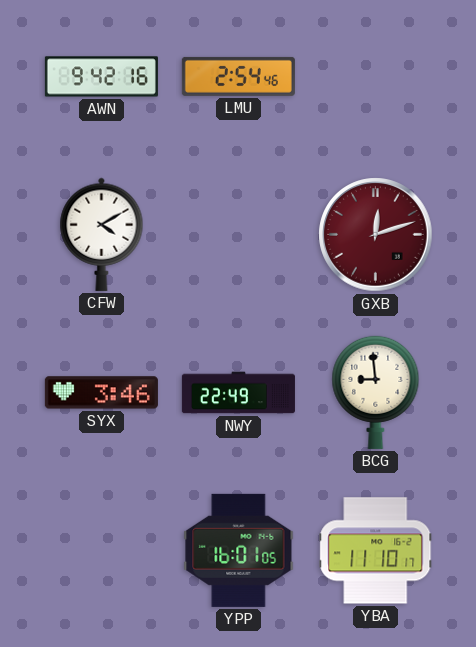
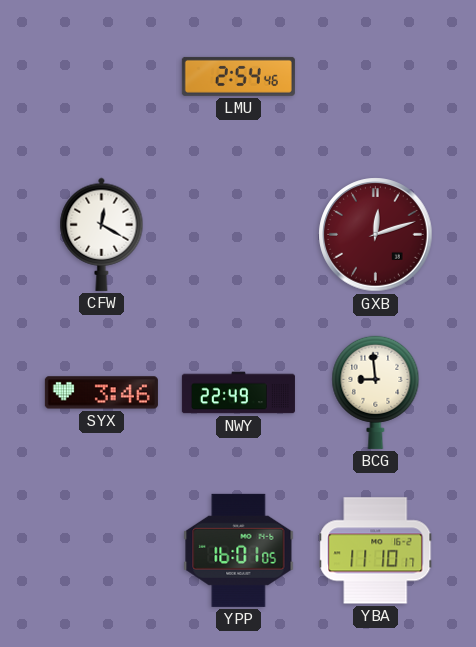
AWN: 9:42 -> none (101, 77)
CFW: 4:10 -> 12:20 (102, 234)
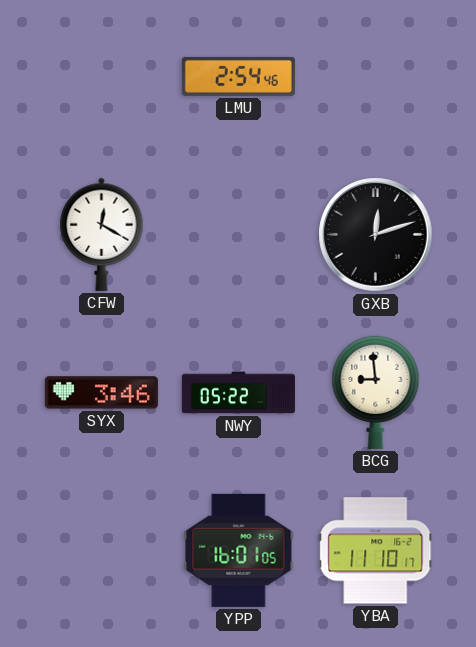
GXB dial: burgundy -> black (376, 235)
NWY: 22:49 -> 05:22 (238, 393)
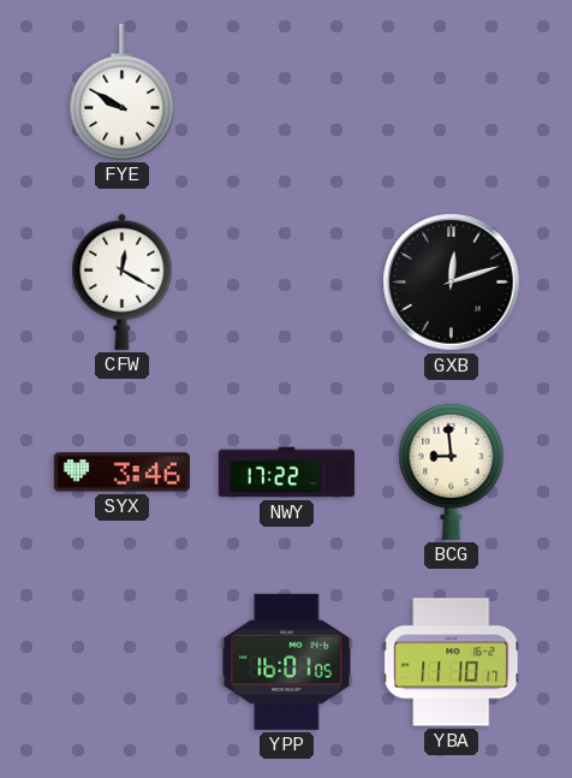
FYE: none -> 9:50 (123, 91)
LMU: 2:54 -> none (238, 76)
NWY: 05:22 -> 17:22 (286, 473)
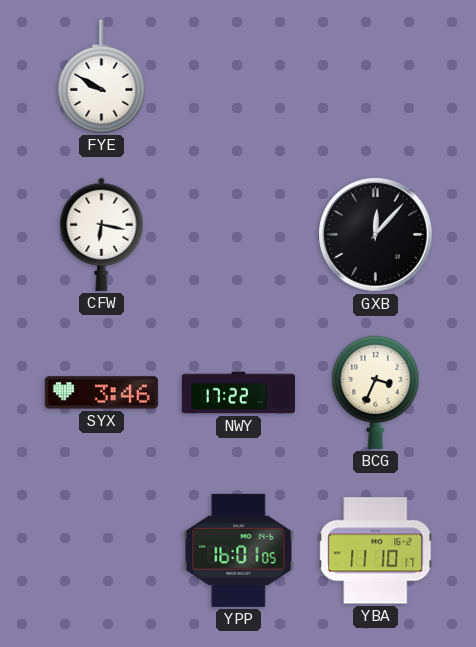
CFW: 12:20 -> 6:17 (102, 234)
GXB: 12:12 -> 12:07 (376, 235)
BCG: 8:59 -> 3:34 (376, 392)
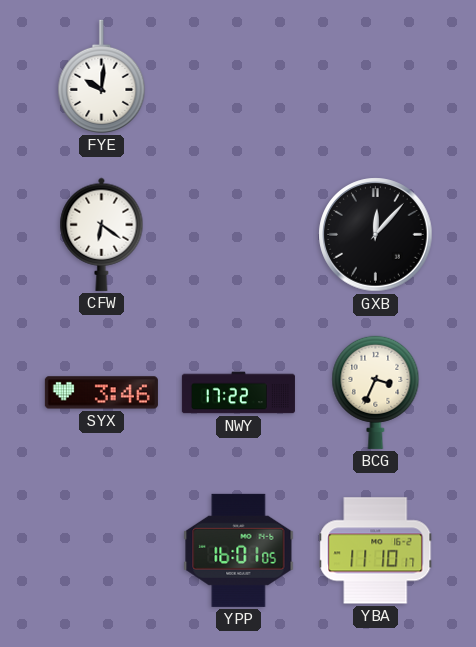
FYE: 9:50 -> 10:01 (102, 76)
CFW: 6:17 -> 6:21 (102, 234)
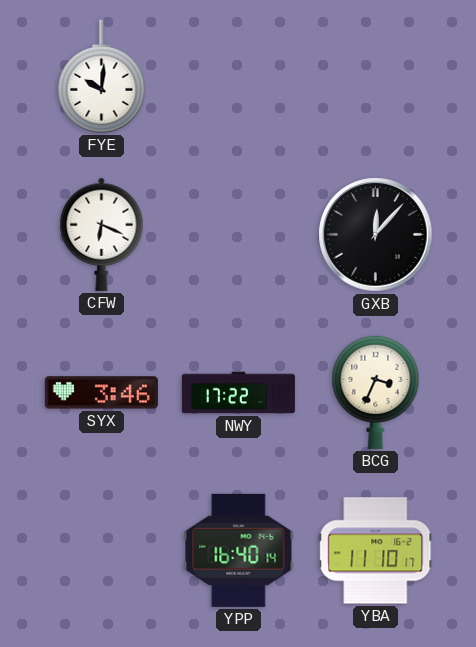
CFW: 6:21 -> 6:19 (102, 234)
YPP: 16:01 -> 16:40 (239, 550)
